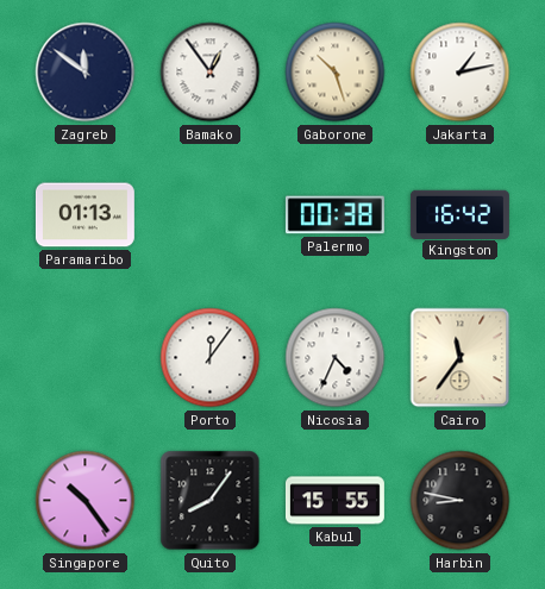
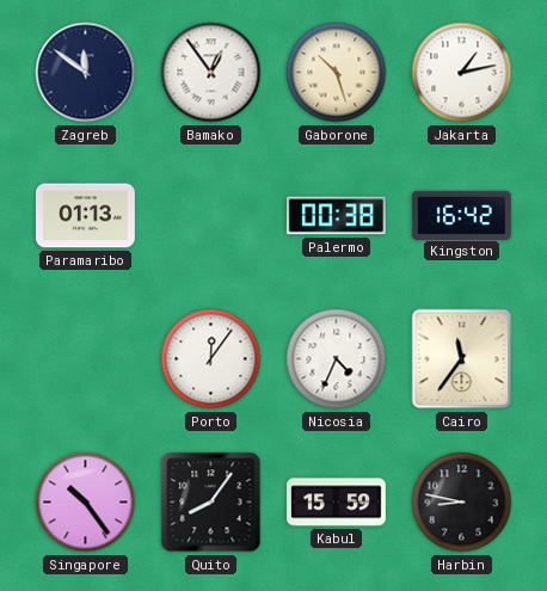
Kabul: 15:55 -> 15:59 (336, 503)
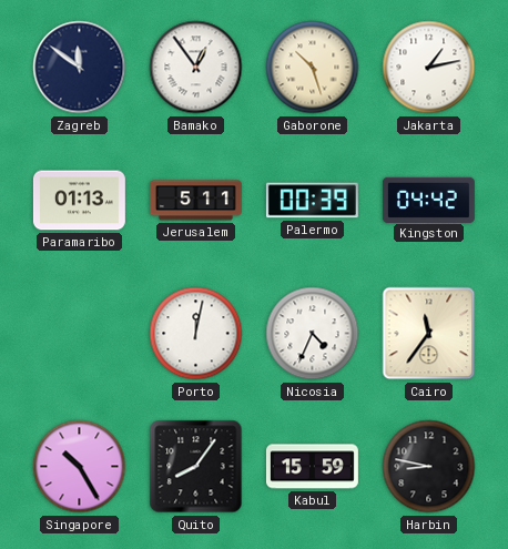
Jerusalem: none -> 5:11 (195, 201)
Palermo: 00:38 -> 00:39 (312, 201)
Kingston: 16:42 -> 04:42 (428, 200)
Porto: 12:06 -> 12:02 (196, 334)
Singapore: 10:24 -> 10:25 (80, 467)
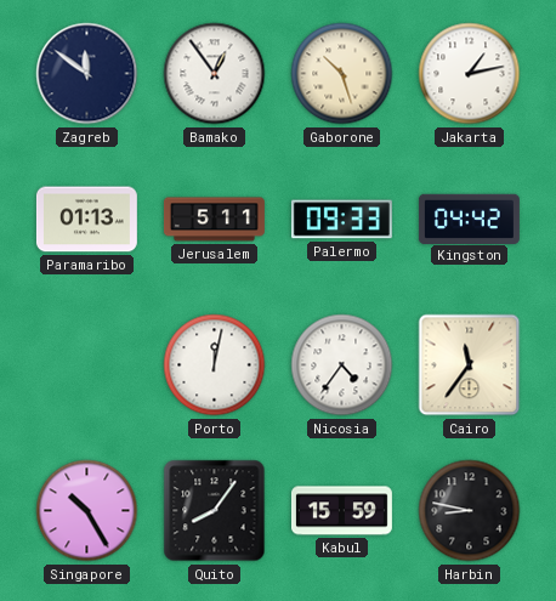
Palermo: 00:39 -> 09:33 (341, 220)
Nicosia: 4:34 -> 4:36 (342, 365)
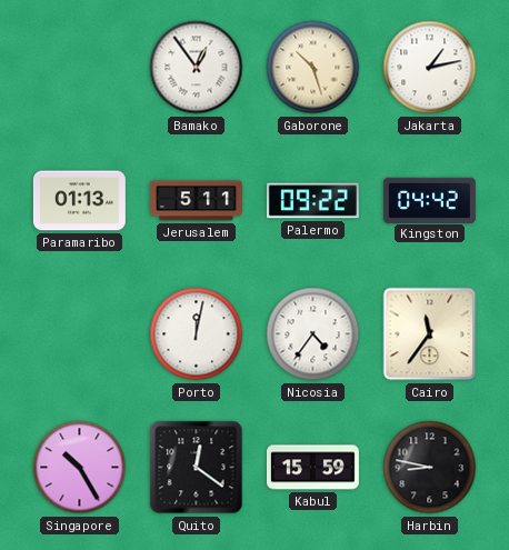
Zagreb: 11:51 -> none (87, 74)
Palermo: 09:33 -> 09:22 (312, 201)
Quito: 8:06 -> 12:21 (197, 468)
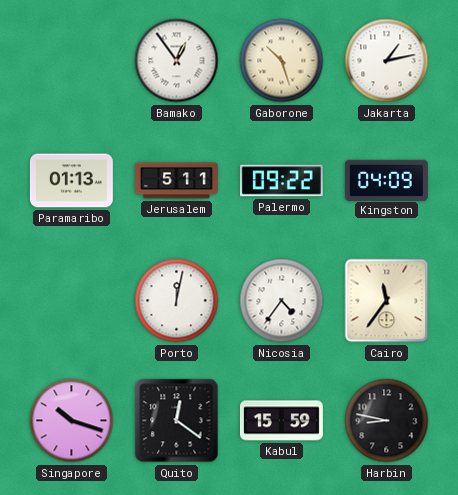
Kingston: 04:42 -> 04:09 (386, 180)
Singapore: 10:25 -> 10:18 (72, 421)
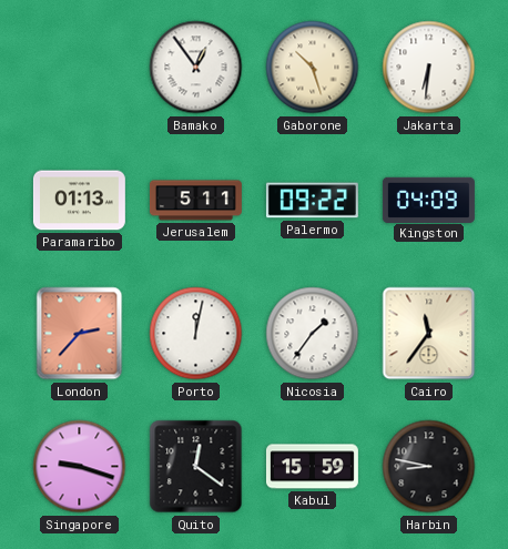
Jakarta: 1:13 -> 6:31 (429, 68)
London: none -> 2:37 (80, 334)
Nicosia: 4:36 -> 1:36 (313, 334)
Singapore: 10:18 -> 9:18 (80, 467)
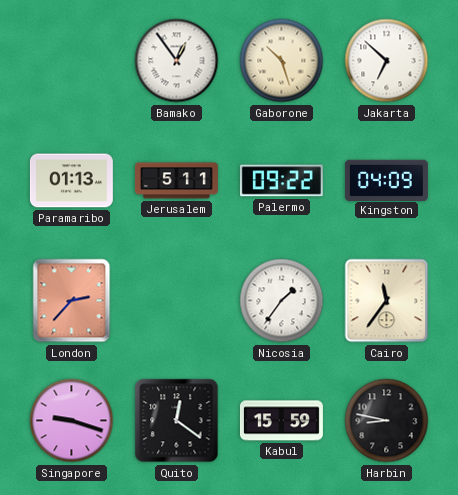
Jakarta: 6:31 -> 6:52 (387, 61)
Porto: 12:02 -> none (196, 334)
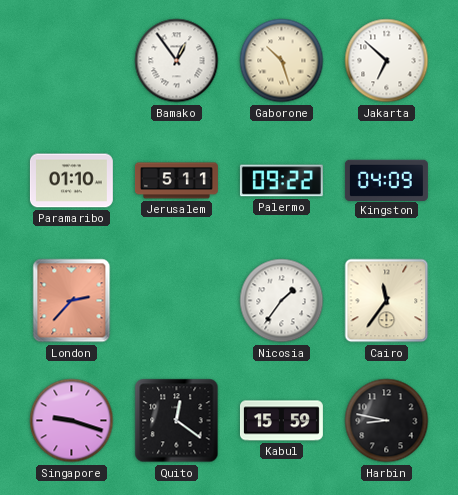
Paramaribo: 01:13 -> 01:10 (71, 181)
